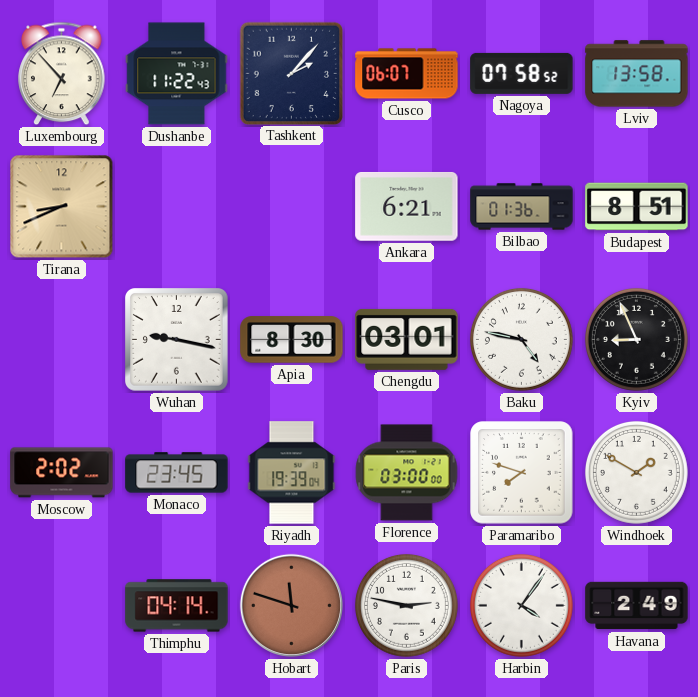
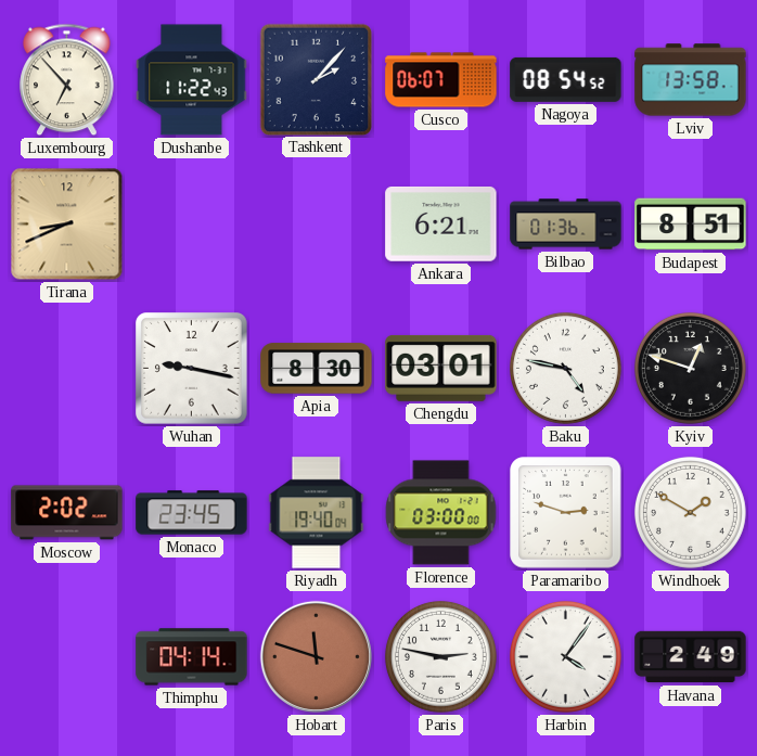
Nagoya: 07:58 -> 08:54 (566, 79)
Kyiv: 8:56 -> 12:48 (690, 368)
Riyadh: 19:39 -> 19:40 (317, 513)
Paramaribo: 7:48 -> 2:48 (566, 513)
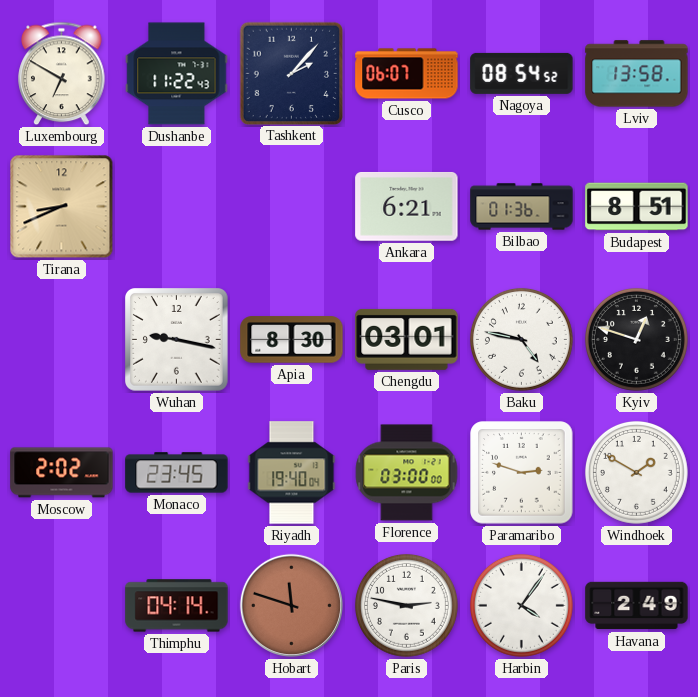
Luxembourg: 6:53 -> 6:50 (62, 74)
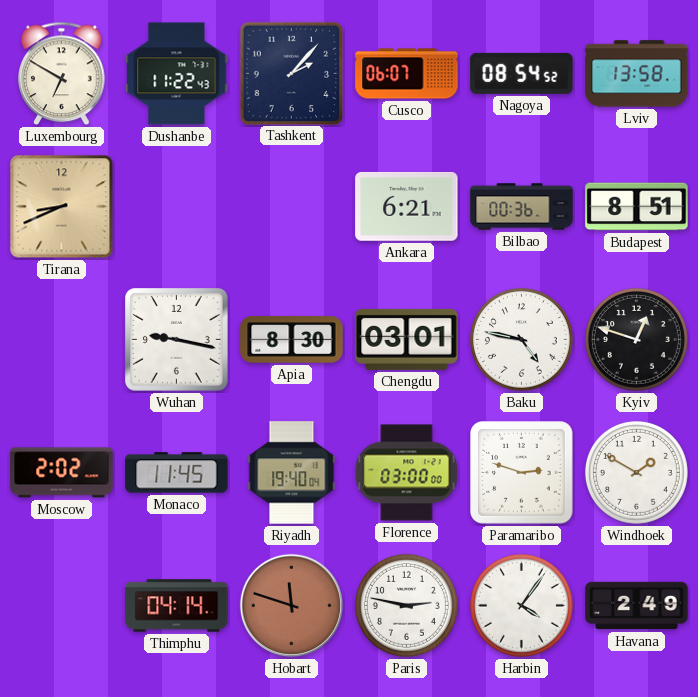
Bilbao: 01:36 -> 00:36 (522, 207)
Monaco: 23:45 -> 11:45 (177, 473)
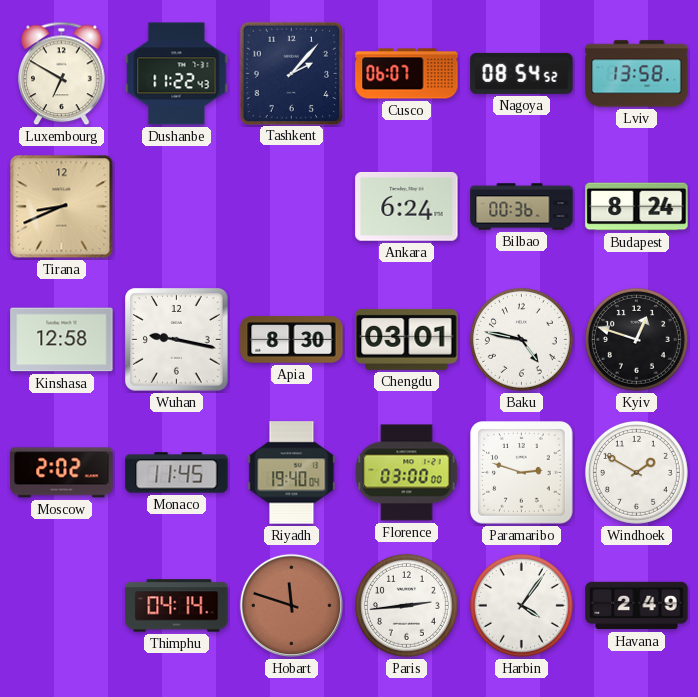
Ankara: 6:21 -> 6:24 (407, 207)
Budapest: 8:51 -> 8:24 (637, 207)
Kinshasa: none -> 12:58 (62, 340)
Paris: 2:47 -> 2:44 (406, 605)
